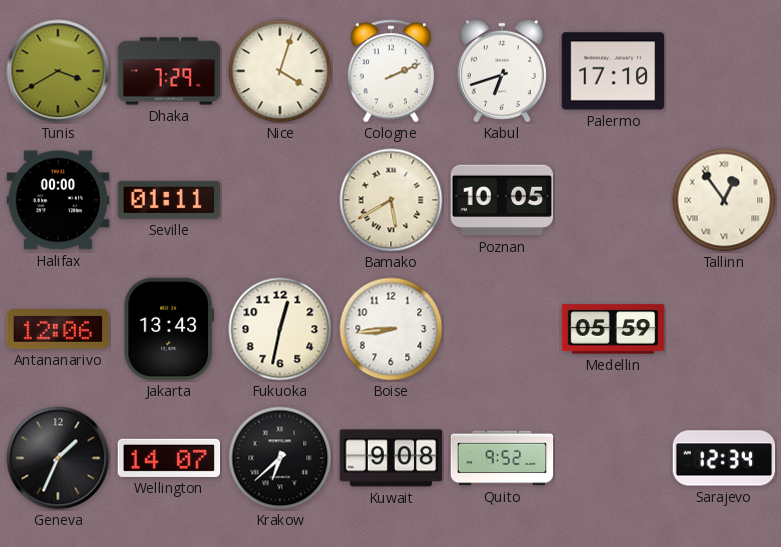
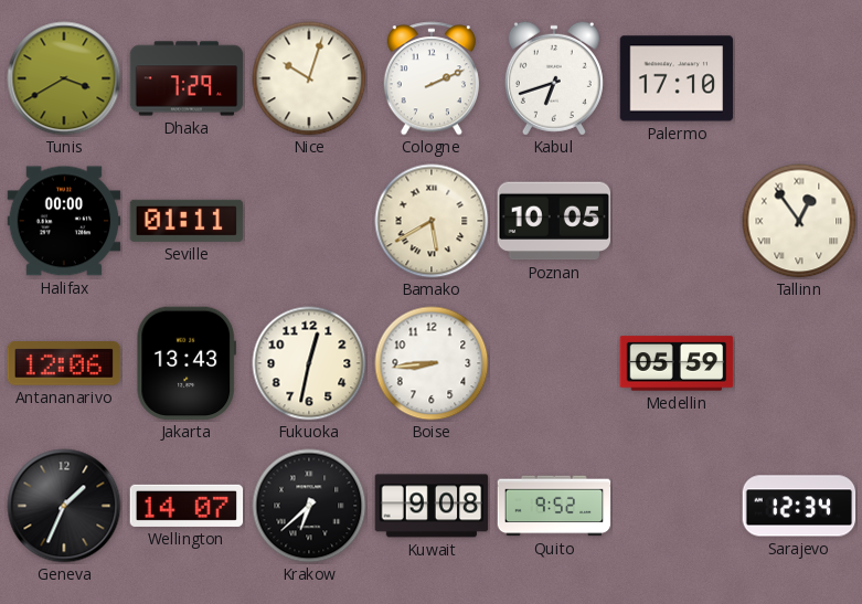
Nice: 4:03 -> 10:03 (309, 78)
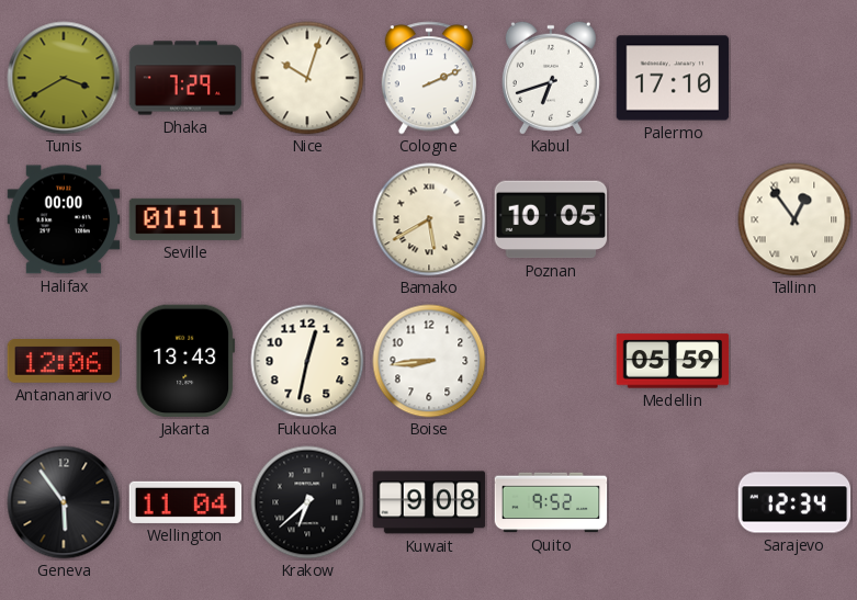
Geneva: 1:34 -> 5:54 (64, 502)
Wellington: 14:07 -> 11:04 (185, 502)
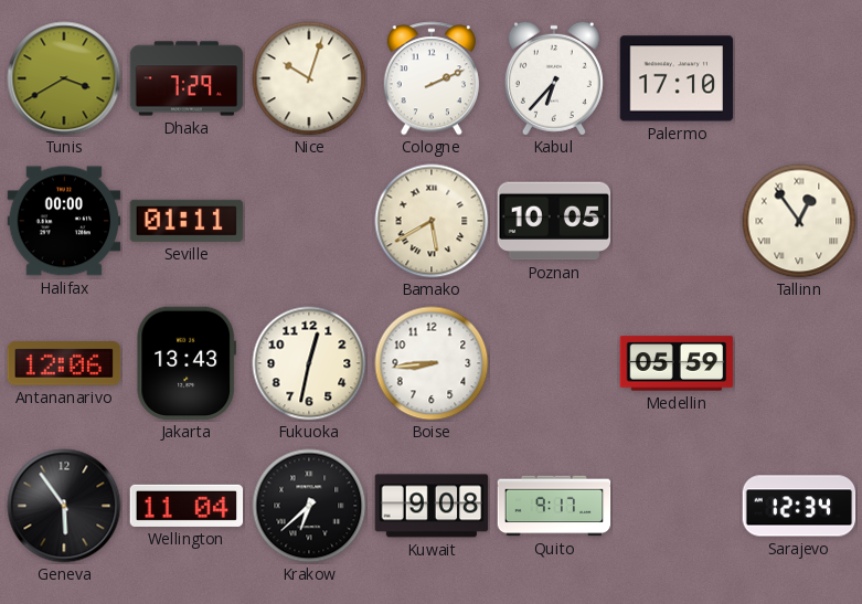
Kabul: 6:42 -> 6:37 (554, 78)
Quito: 9:52 -> 9:17 (554, 506)
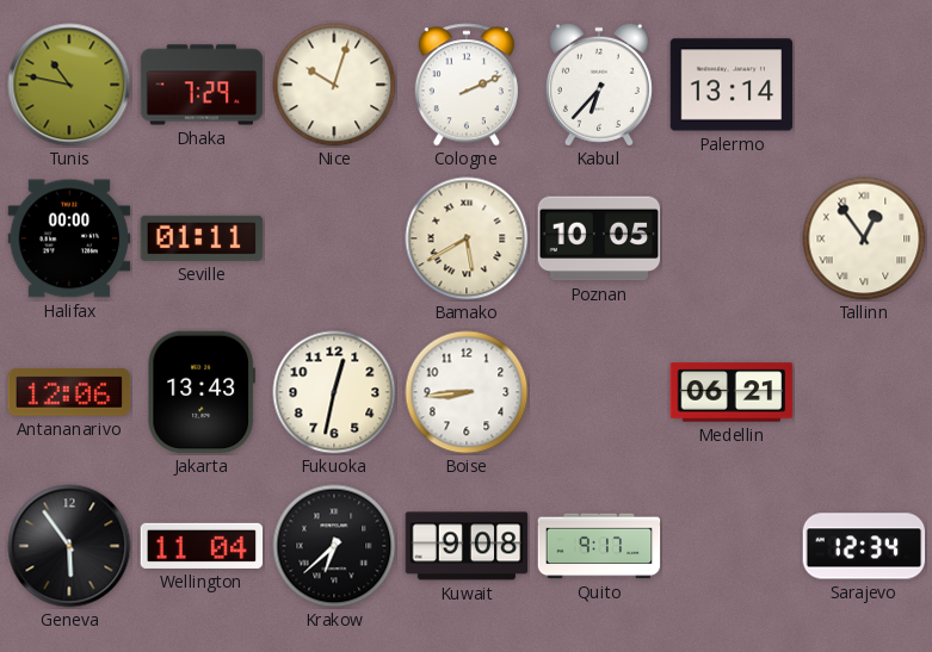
Tunis: 3:40 -> 10:47 (69, 85)
Palermo: 17:10 -> 13:14 (732, 85)
Medellin: 05:59 -> 06:21 (732, 392)
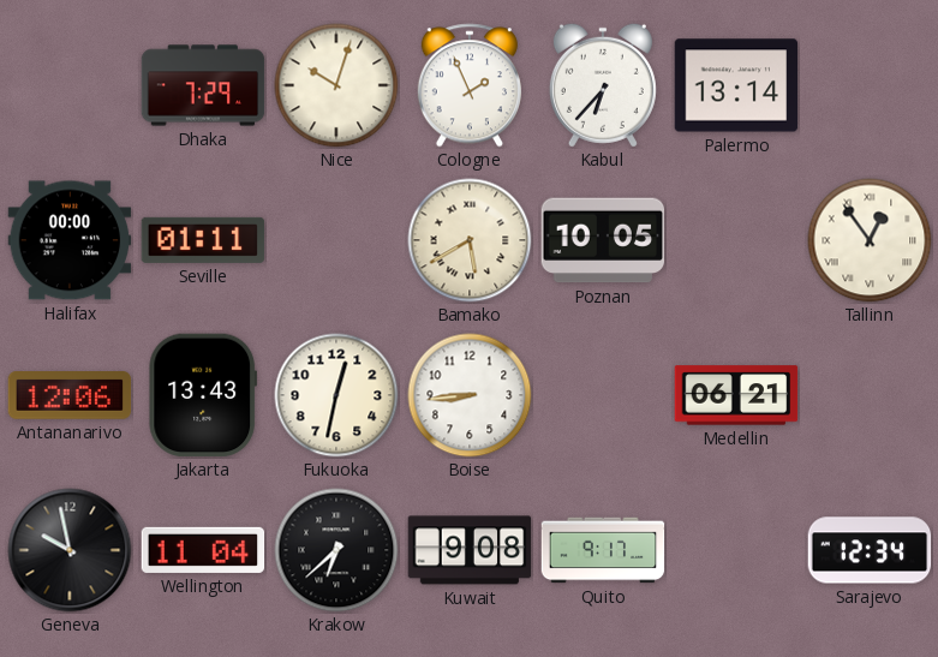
Tunis: 10:47 -> none (69, 85)
Cologne: 2:11 -> 1:56 (470, 85)
Geneva: 5:54 -> 9:58 (70, 550)
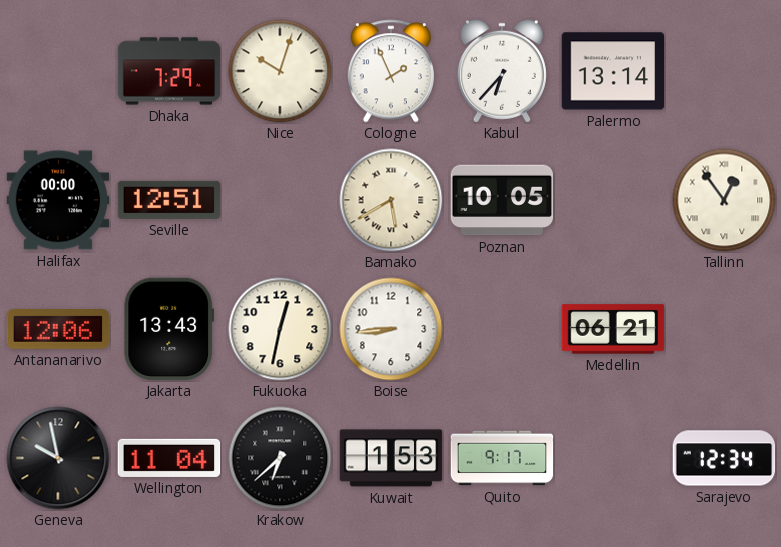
Seville: 01:11 -> 12:51 (169, 200)
Kuwait: 9:08 -> 1:53 (391, 458)
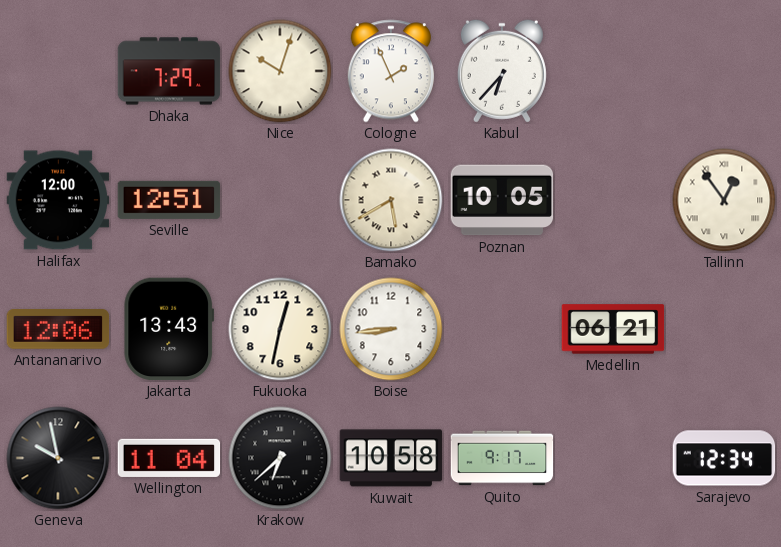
Palermo: 13:14 -> none (613, 71)
Halifax: 00:00 -> 12:00 (58, 200)
Kuwait: 1:53 -> 10:58 (391, 458)
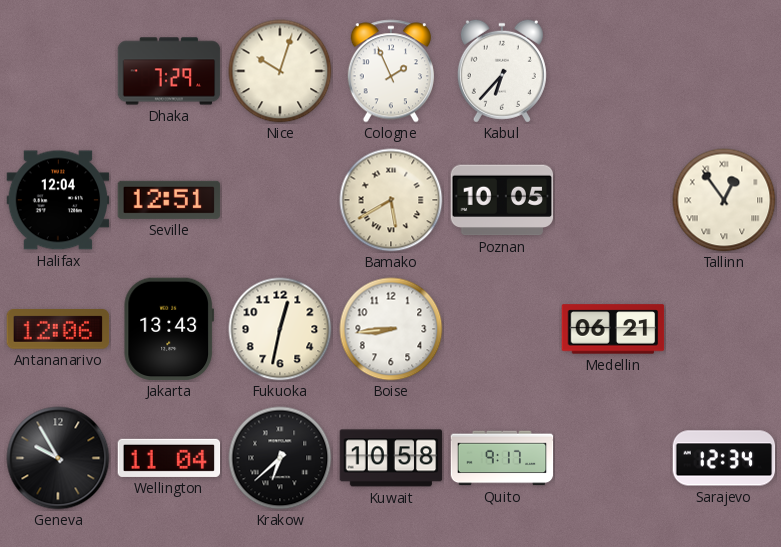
Halifax: 12:00 -> 12:04 (58, 200)
Geneva: 9:58 -> 9:55 (58, 458)
